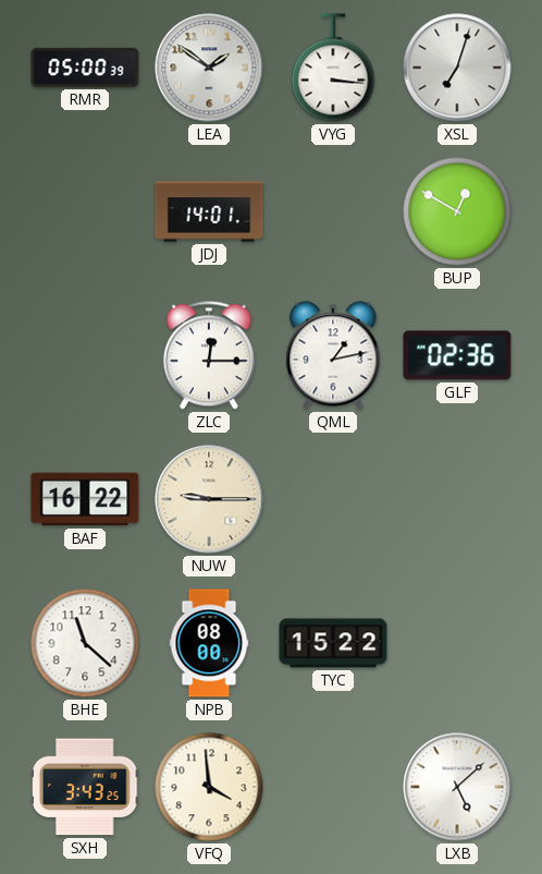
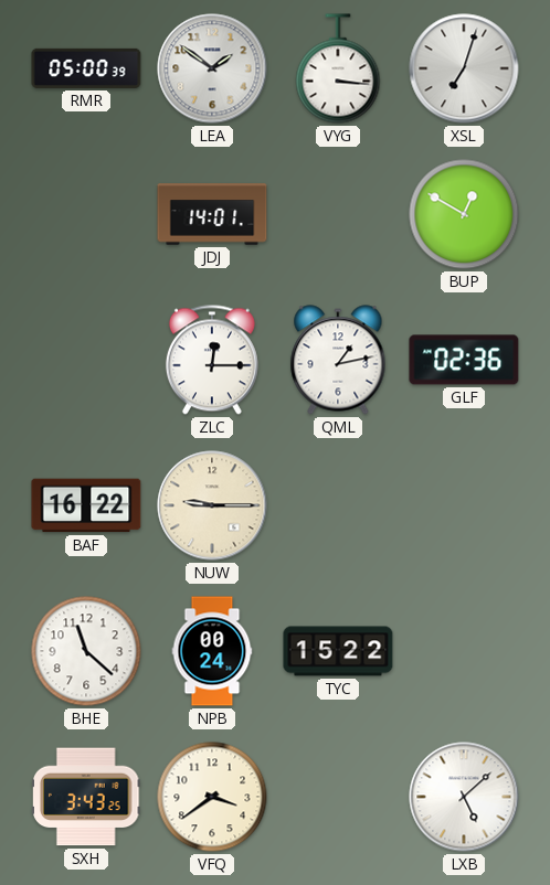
NPB: 08:00 -> 00:24 (212, 651)
VFQ: 3:59 -> 3:39 (212, 797)
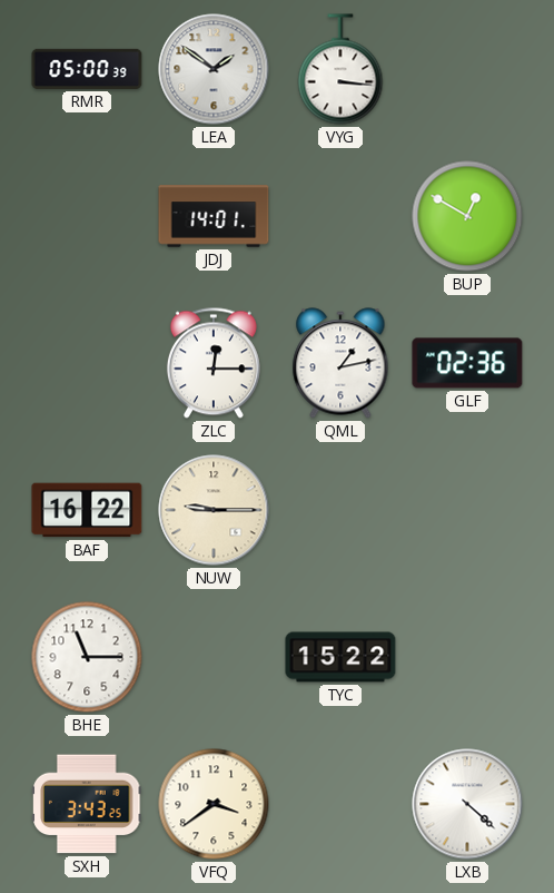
XSL: 7:03 -> none (464, 68)
BHE: 11:22 -> 11:15 (87, 657)
NPB: 00:24 -> none (212, 651)
LXB: 5:08 -> 4:22 (467, 804)
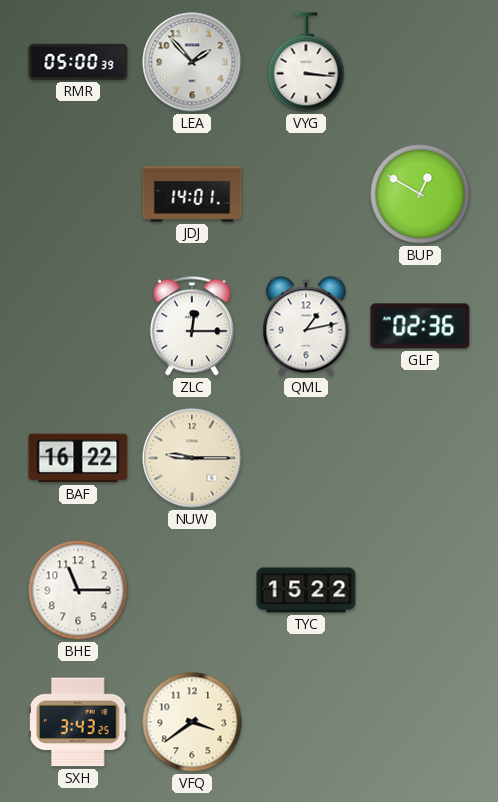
LEA: 1:51 -> 1:53 (192, 62)
LXB: 4:22 -> none (467, 804)
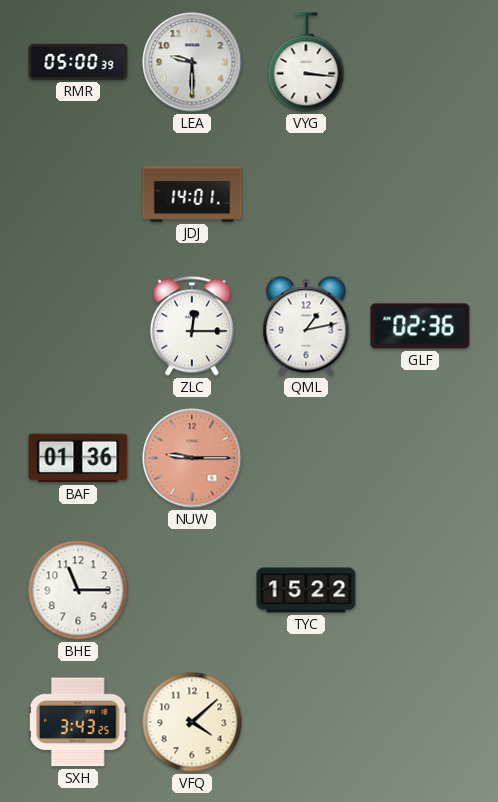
LEA: 1:53 -> 9:30 (192, 62)
BUP: 12:50 -> none (420, 194)
BAF: 16:22 -> 01:36 (78, 458)
NUW dial: cream -> salmon (192, 458)
VFQ: 3:39 -> 4:08 (192, 722)
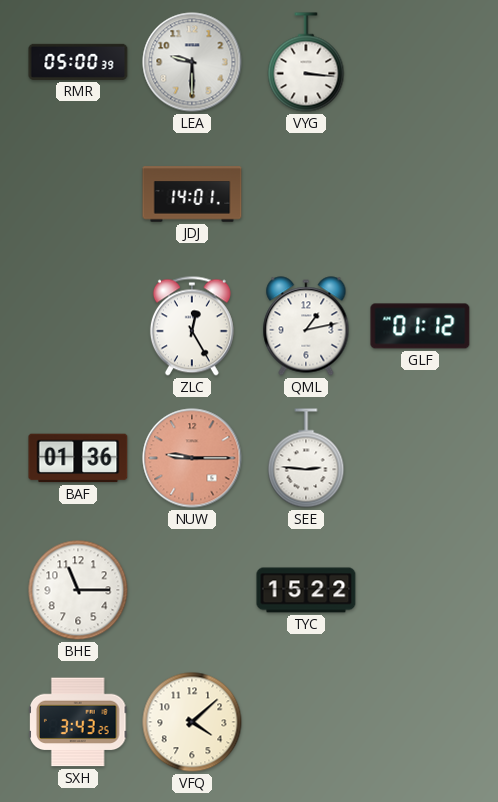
ZLC: 12:15 -> 12:25 (192, 326)
GLF: 02:36 -> 01:12 (420, 326)
SEE: none -> 2:46 (306, 458)
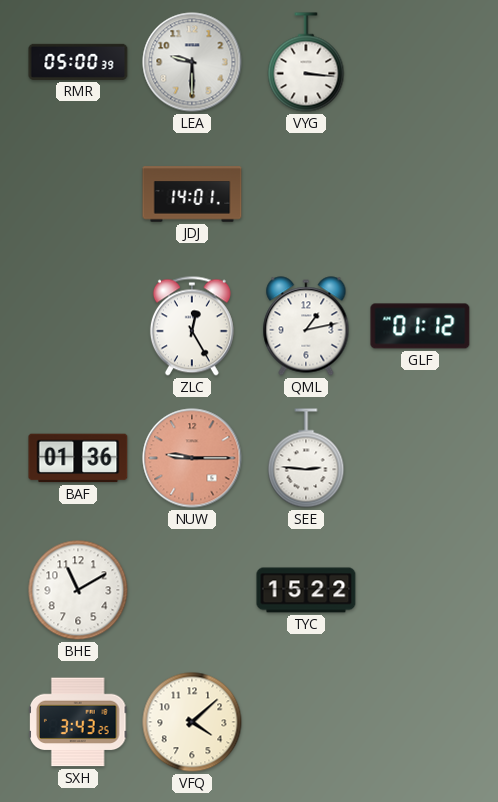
BHE: 11:15 -> 11:10 (78, 590)
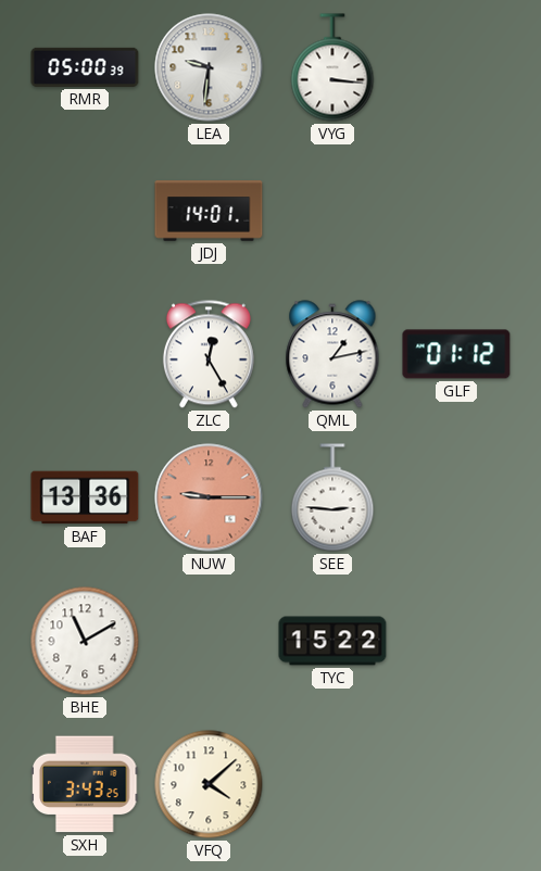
LEA: 9:30 -> 9:31 (209, 67)
BAF: 01:36 -> 13:36 (85, 497)
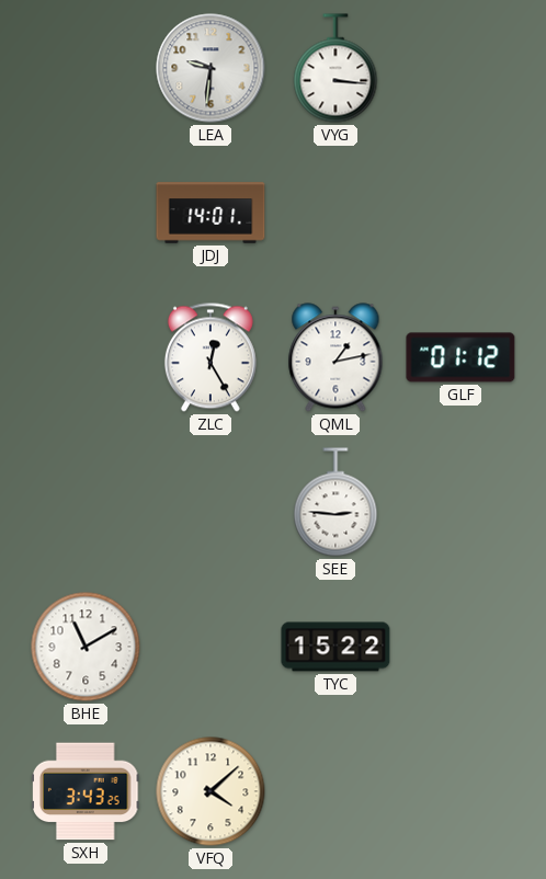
RMR: 05:00 -> none (85, 67)
BAF: 13:36 -> none (85, 497)
NUW: 9:15 -> none (209, 497)
